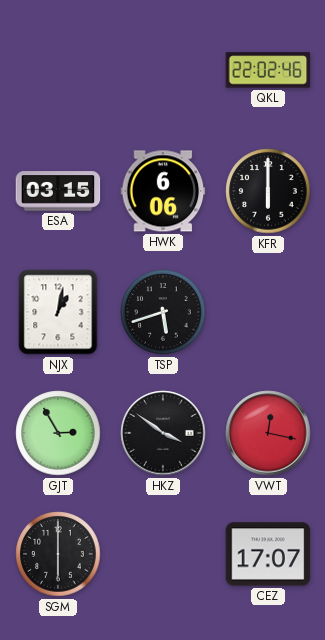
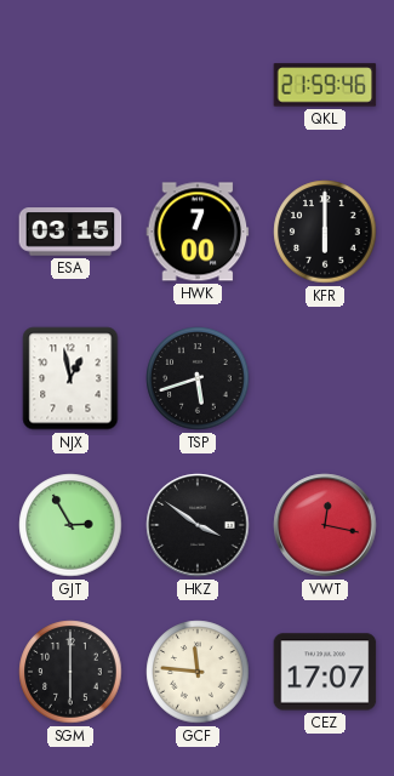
QKL: 22:02 -> 21:59 (325, 85)
HWK: 6:06 -> 7:00 (198, 232)
NJX: 1:02 -> 12:58 (70, 378)
GCF: none -> 11:46 (198, 672)
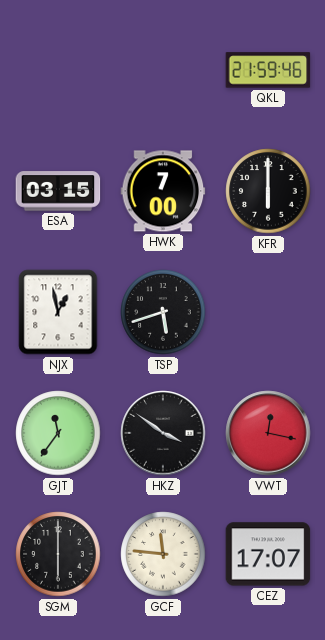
GJT: 2:55 -> 11:36 (58, 433)
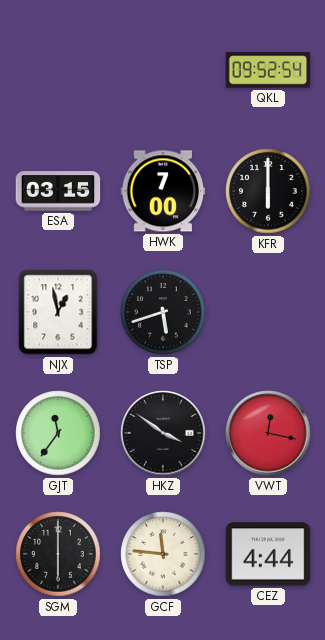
QKL: 21:59 -> 09:52 (268, 70)
CEZ: 17:07 -> 4:44 (268, 554)
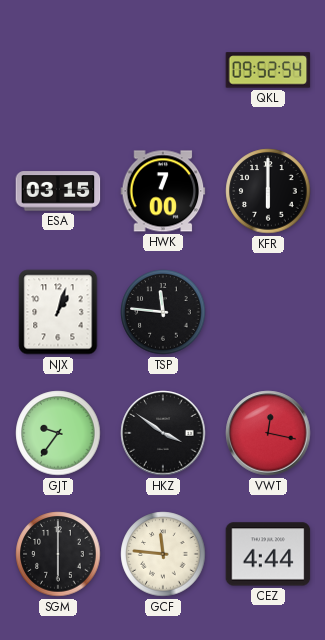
NJX: 12:58 -> 1:03 (58, 312)
TSP: 5:42 -> 11:46 (163, 312)
GJT: 11:36 -> 9:36 (58, 433)
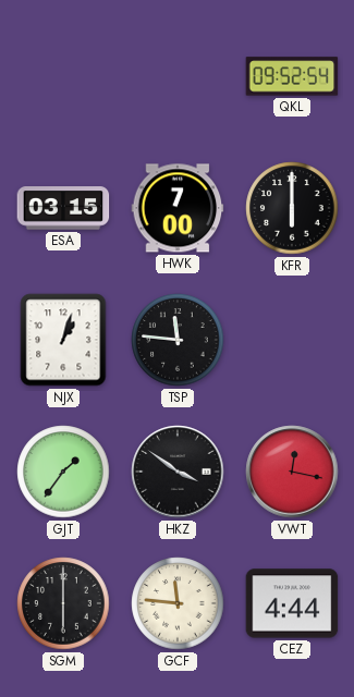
GJT: 9:36 -> 1:36 (63, 472)
